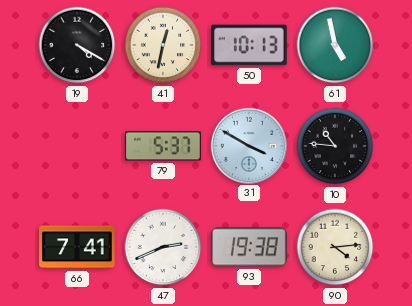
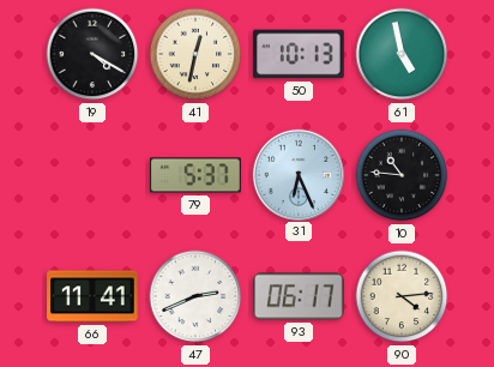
31: 3:50 -> 6:26 (297, 174)
66: 7:41 -> 11:41 (92, 296)
93: 19:38 -> 06:17 (299, 296)
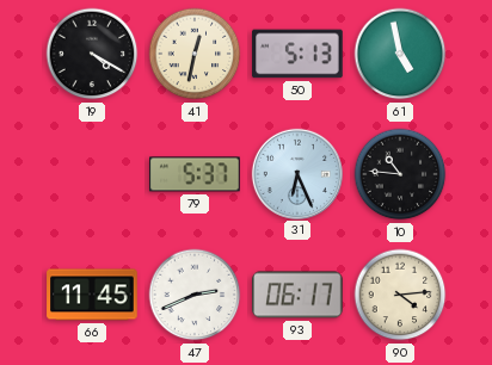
50: 10:13 -> 5:13 (297, 54)
66: 11:41 -> 11:45 (92, 295)
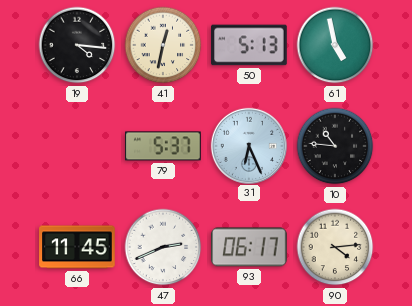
19: 4:20 -> 4:16 (77, 45)
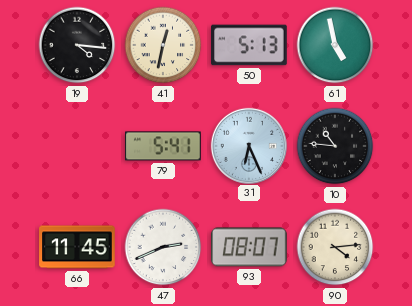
79: 5:37 -> 5:41 (163, 146)
93: 06:17 -> 08:07 (249, 247)
